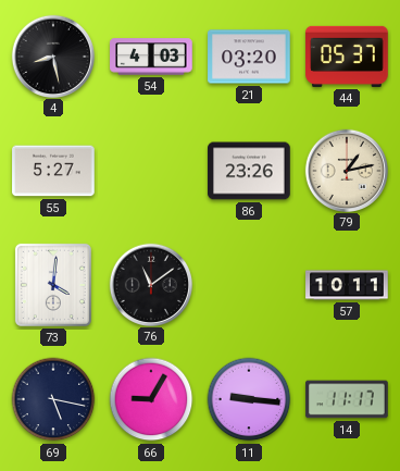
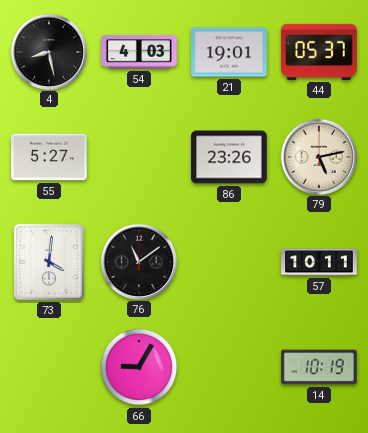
21: 03:20 -> 19:01 (229, 52)
79: 1:13 -> 5:13 (318, 156)
69: 5:17 -> none (53, 399)
11: 9:16 -> none (249, 399)
14: 11:17 -> 10:19 (319, 367)
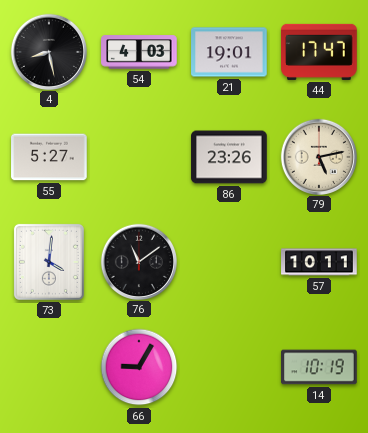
44: 05:37 -> 17:47 (319, 52)
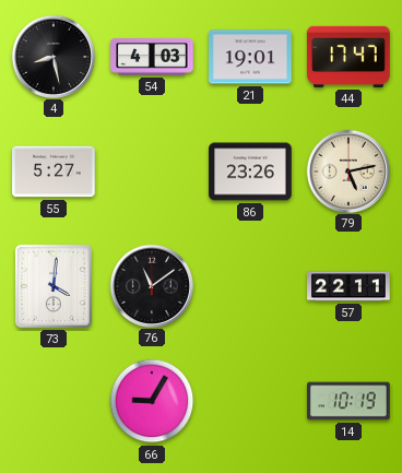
57: 10:11 -> 22:11 (348, 286)
